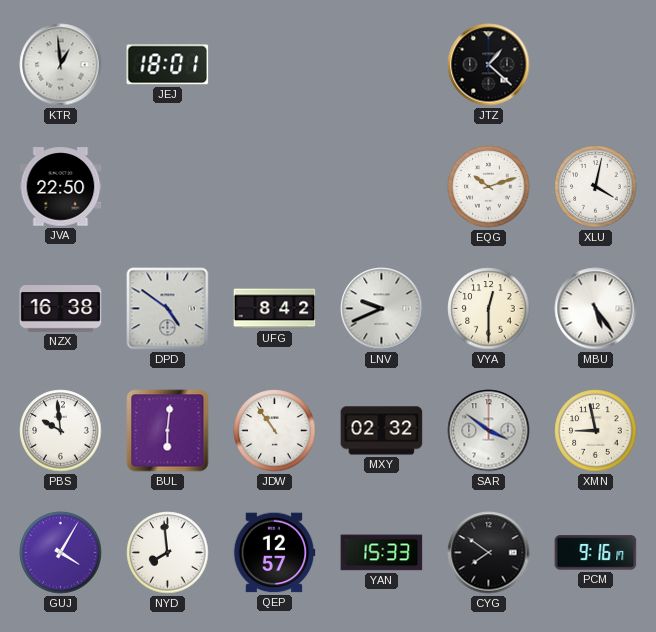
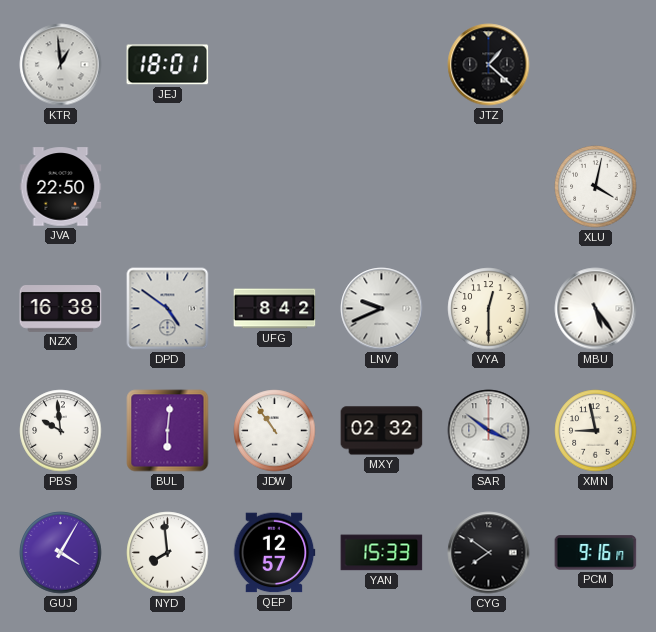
EQG: 10:12 -> none (489, 187)
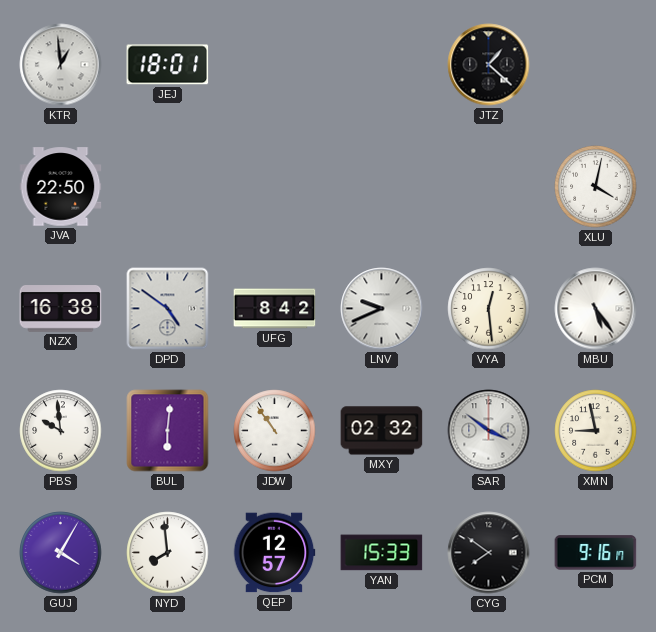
VYA: 12:30 -> 12:29 (489, 309)
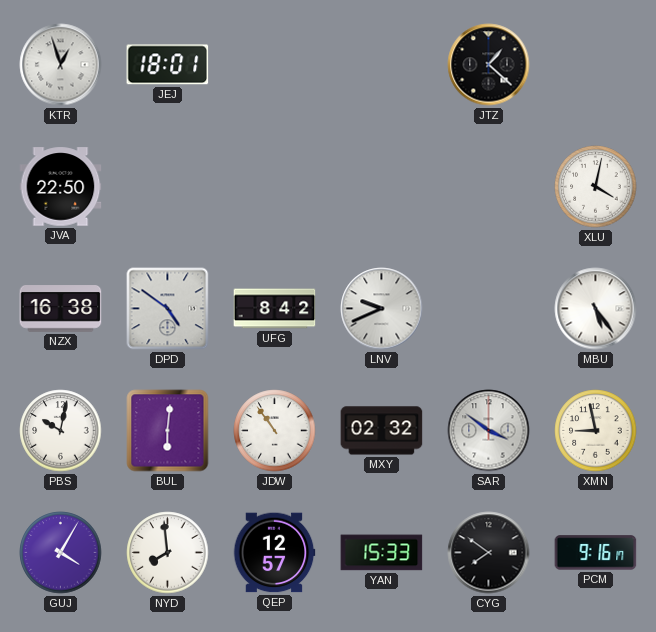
KTR: 12:59 -> 12:57 (61, 65)
VYA: 12:29 -> none (489, 309)
PBS: 9:59 -> 10:02 (61, 431)
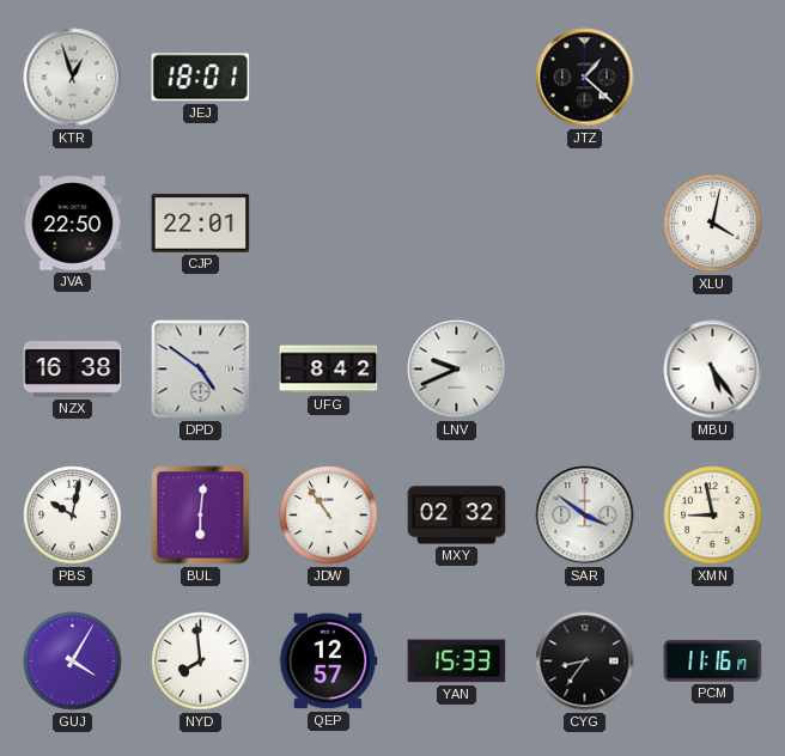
CJP: none -> 22:01 (201, 224)
CYG: 7:51 -> 8:36 (585, 661)
PCM: 9:16 -> 11:16 (713, 661)
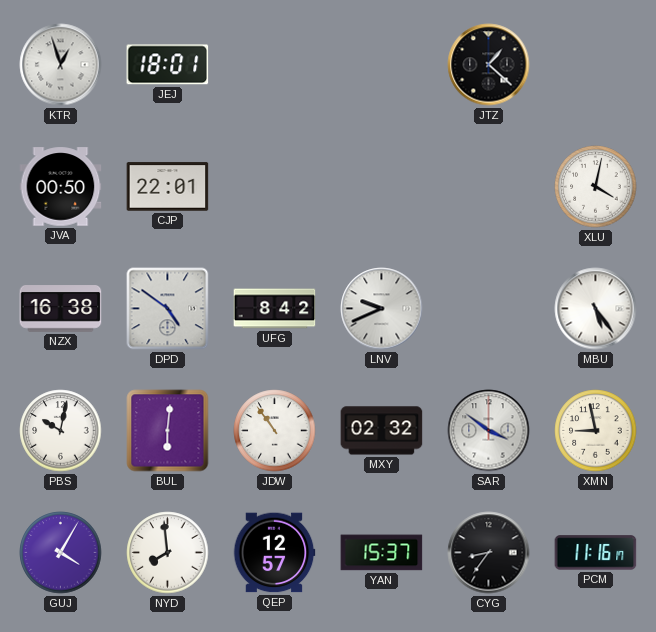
JVA: 22:50 -> 00:50 (61, 187)
YAN: 15:33 -> 15:37 (382, 553)
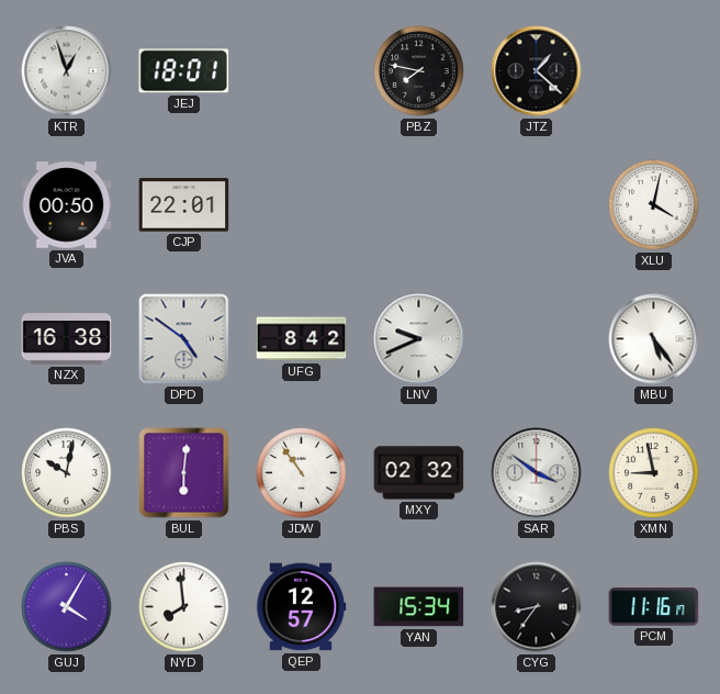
PBZ: none -> 7:47 (419, 71)
YAN: 15:37 -> 15:34 (419, 607)
